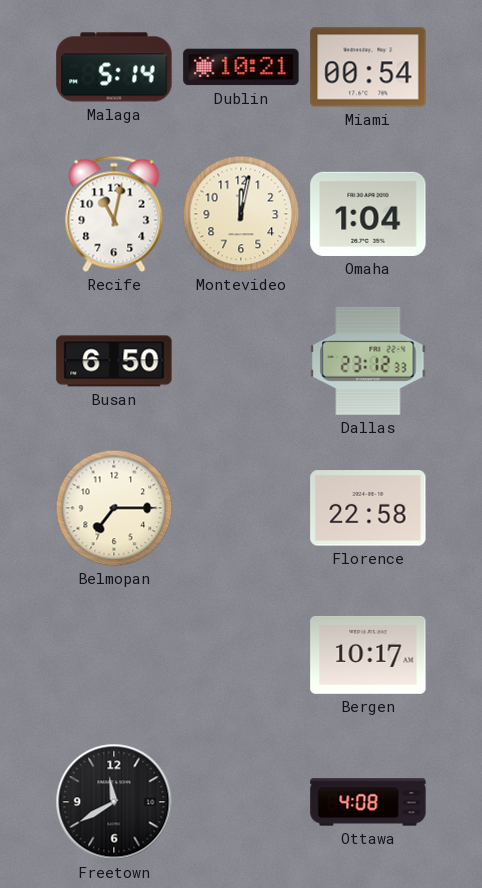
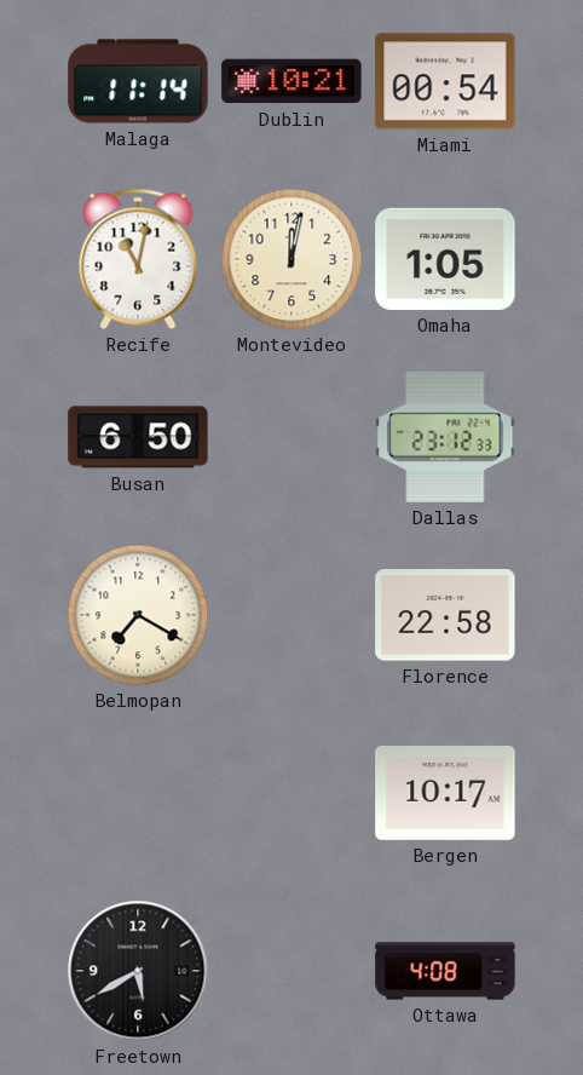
Malaga: 5:14 -> 11:14 (138, 81)
Omaha: 1:04 -> 1:05 (445, 259)
Belmopan: 7:15 -> 7:20 (138, 615)
Freetown: 11:40 -> 5:40 (138, 971)
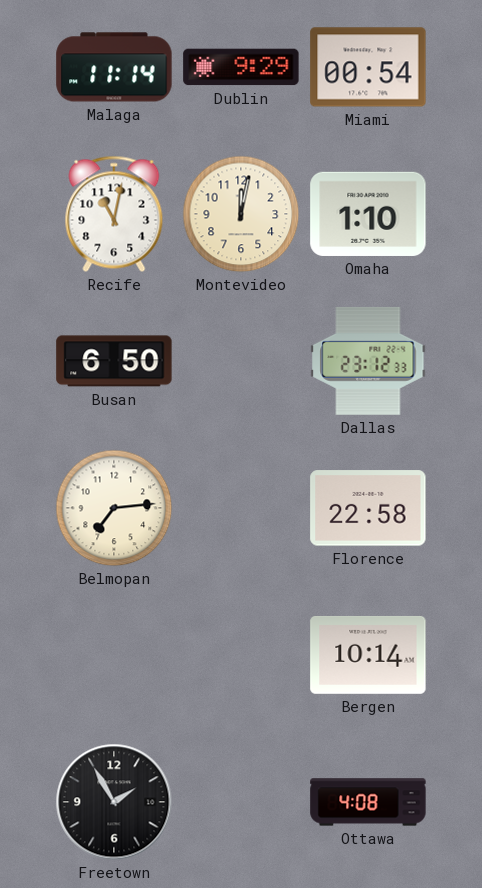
Dublin: 10:21 -> 9:29 (241, 67)
Omaha: 1:05 -> 1:10 (368, 214)
Belmopan: 7:20 -> 7:14 (114, 508)
Bergen: 10:17 -> 10:14 (368, 655)
Freetown: 5:40 -> 1:55 (114, 802)
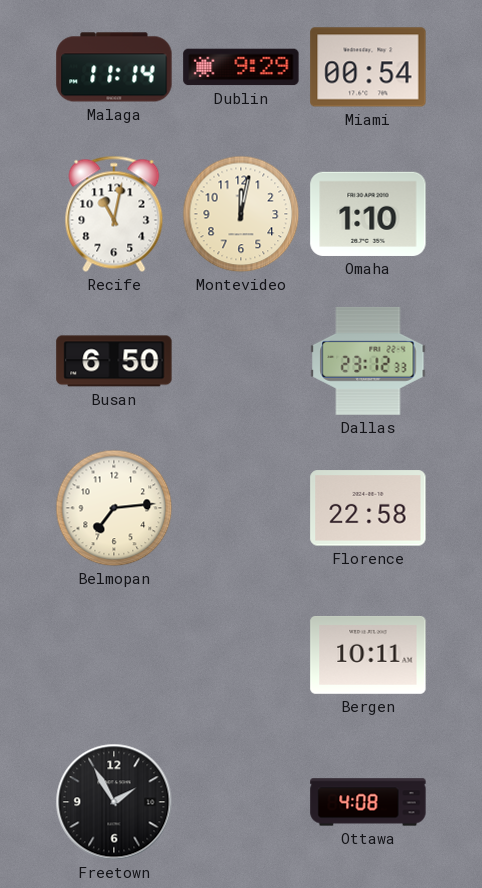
Bergen: 10:14 -> 10:11 (368, 655)
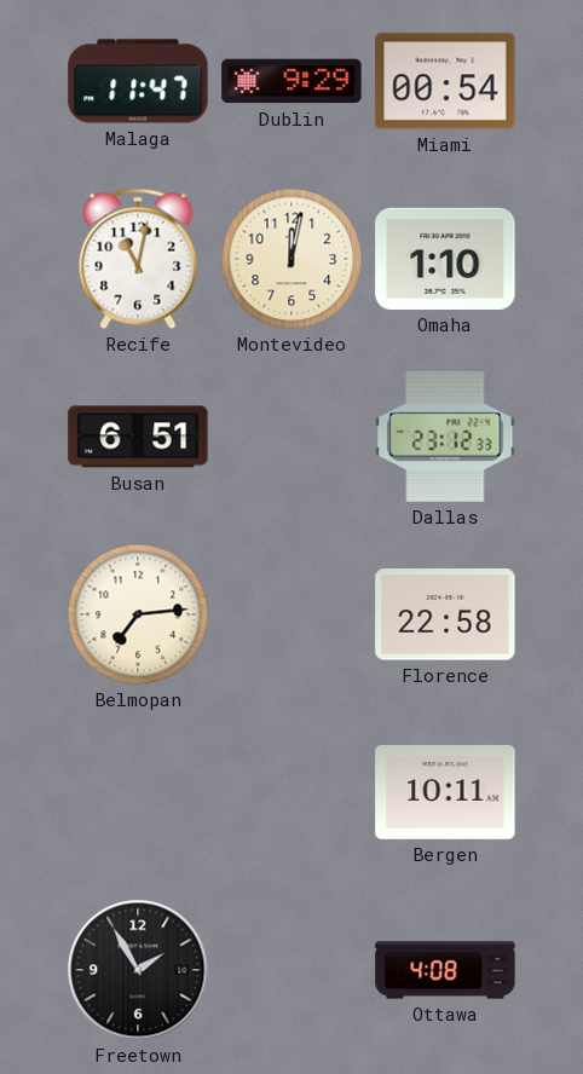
Malaga: 11:14 -> 11:47 (138, 81)
Busan: 6:50 -> 6:51 (138, 437)
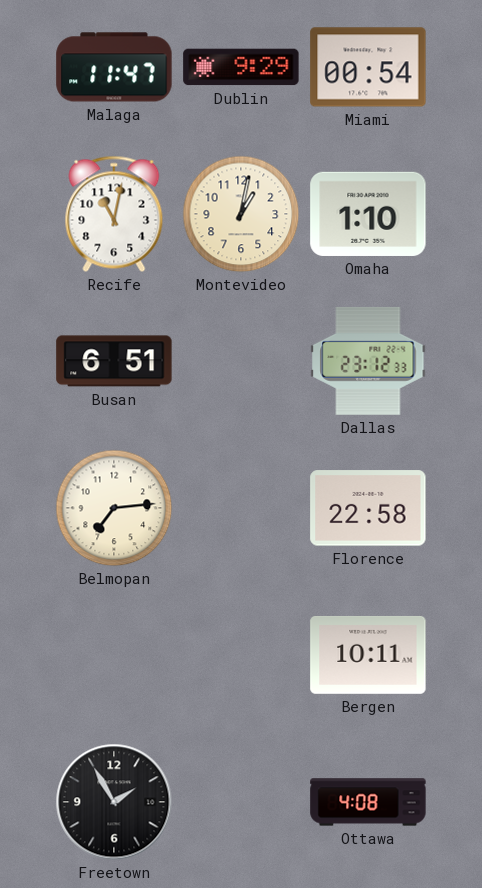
Montevideo: 12:02 -> 1:02 (241, 214)
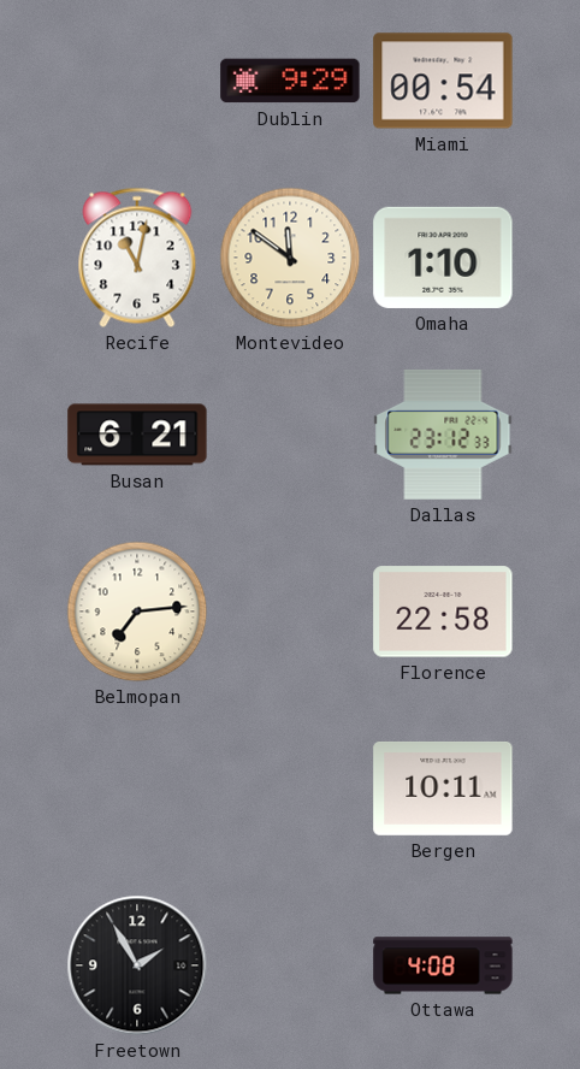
Malaga: 11:47 -> none (114, 67)
Montevideo: 1:02 -> 11:51 (290, 258)
Busan: 6:51 -> 6:21 (137, 435)
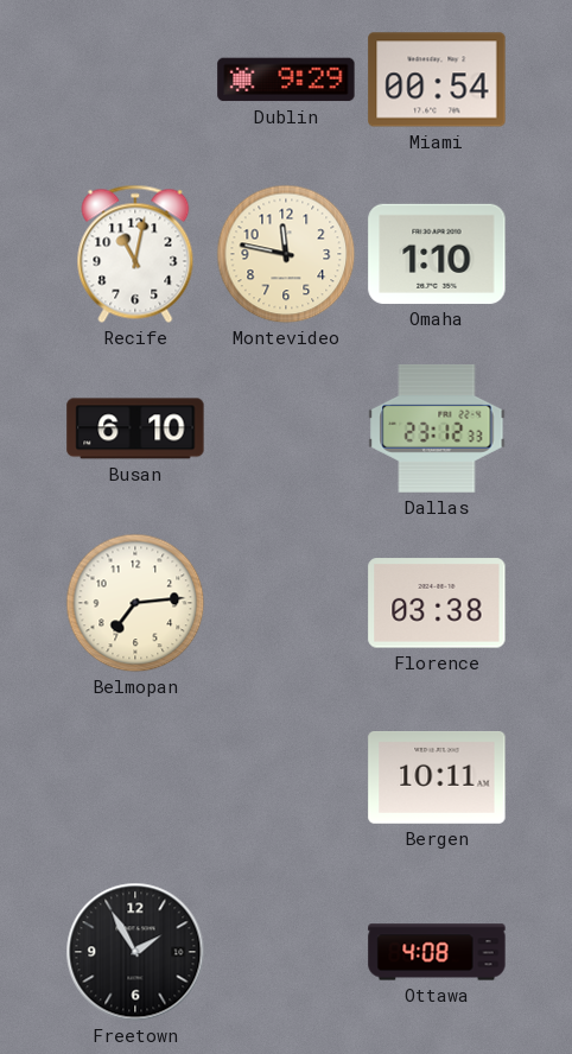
Montevideo: 11:51 -> 11:47 (286, 254)
Busan: 6:21 -> 6:10 (135, 428)
Florence: 22:58 -> 03:38 (437, 603)
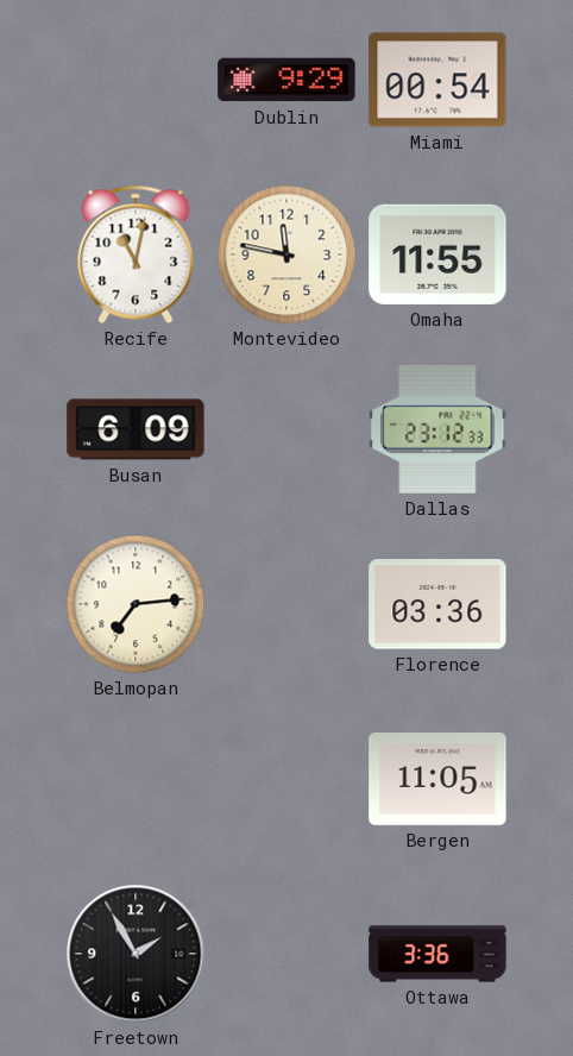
Omaha: 1:10 -> 11:55 (437, 254)
Busan: 6:10 -> 6:09 (136, 429)
Florence: 03:38 -> 03:36 (437, 604)
Bergen: 10:11 -> 11:05 (437, 779)
Ottawa: 4:08 -> 3:36 (437, 954)
